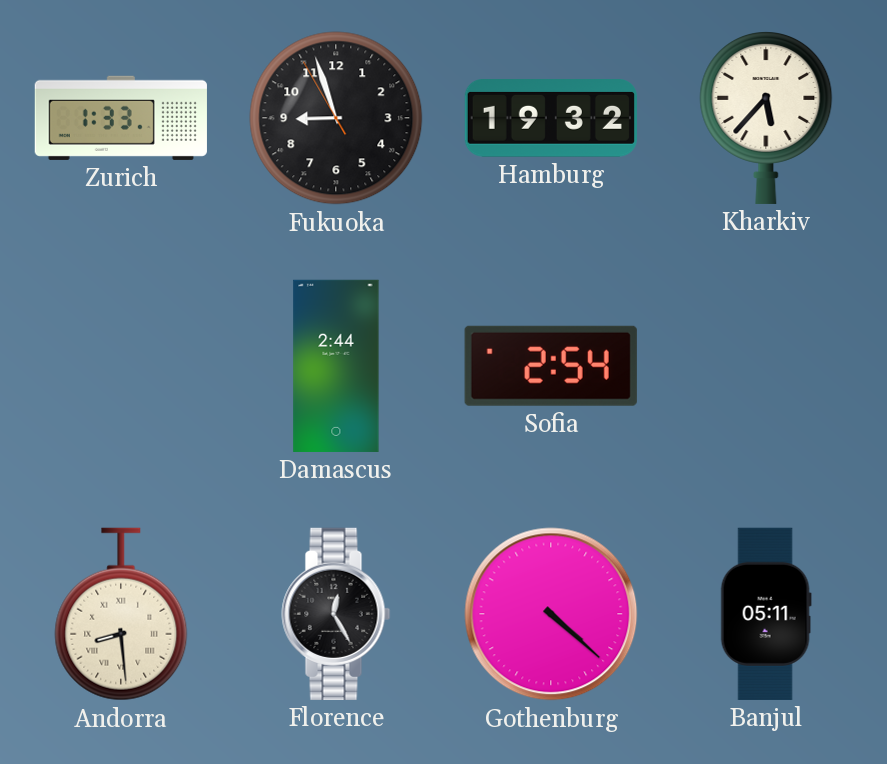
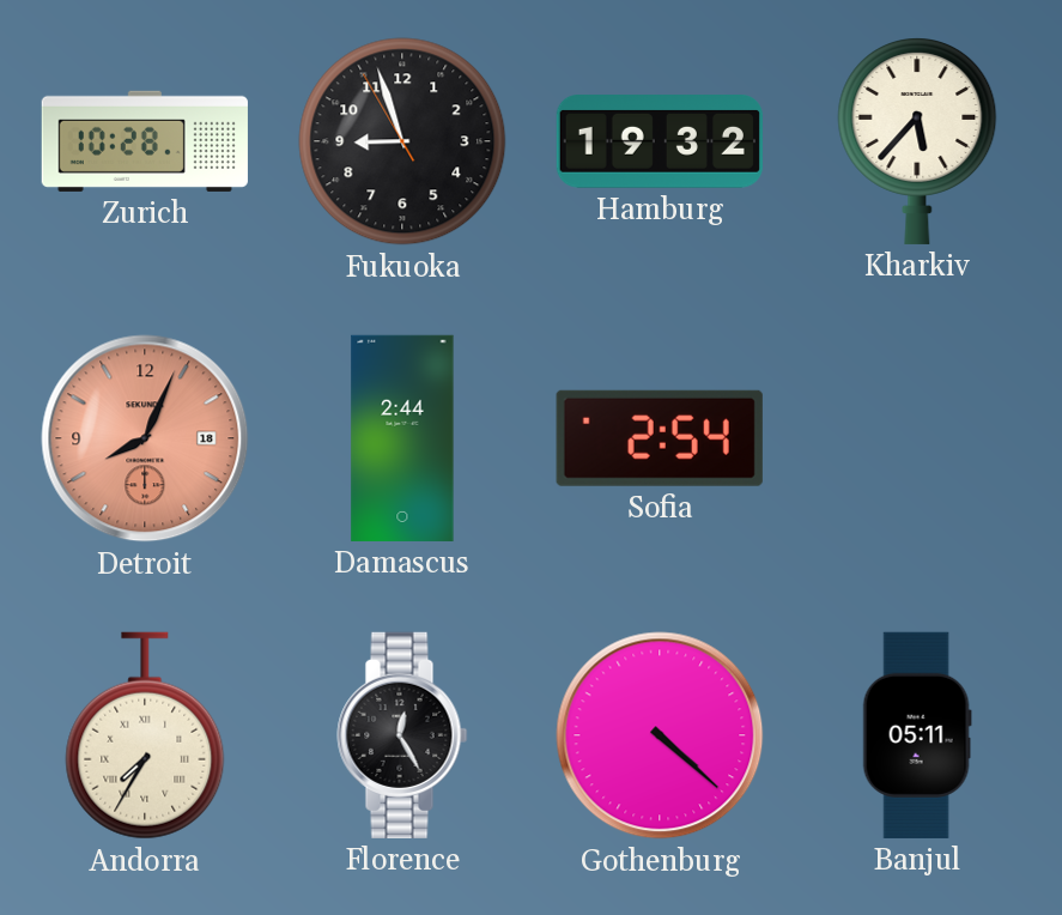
Zurich: 1:33 -> 10:28 (145, 141)
Detroit: none -> 8:04 (145, 438)
Andorra: 8:29 -> 7:35 (145, 735)
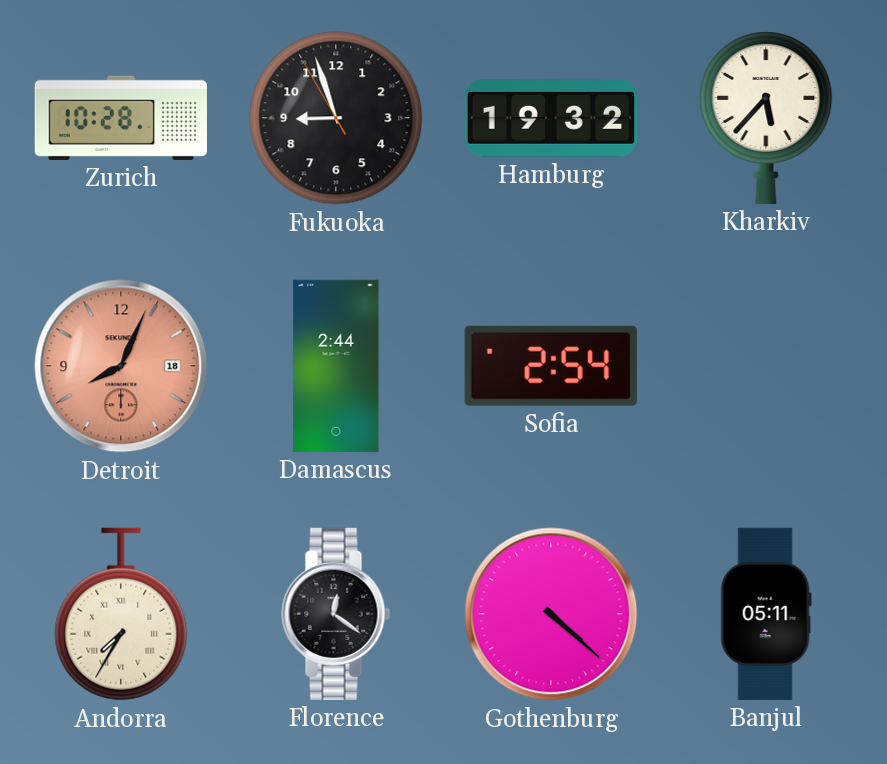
Florence: 12:25 -> 12:21 (336, 614)
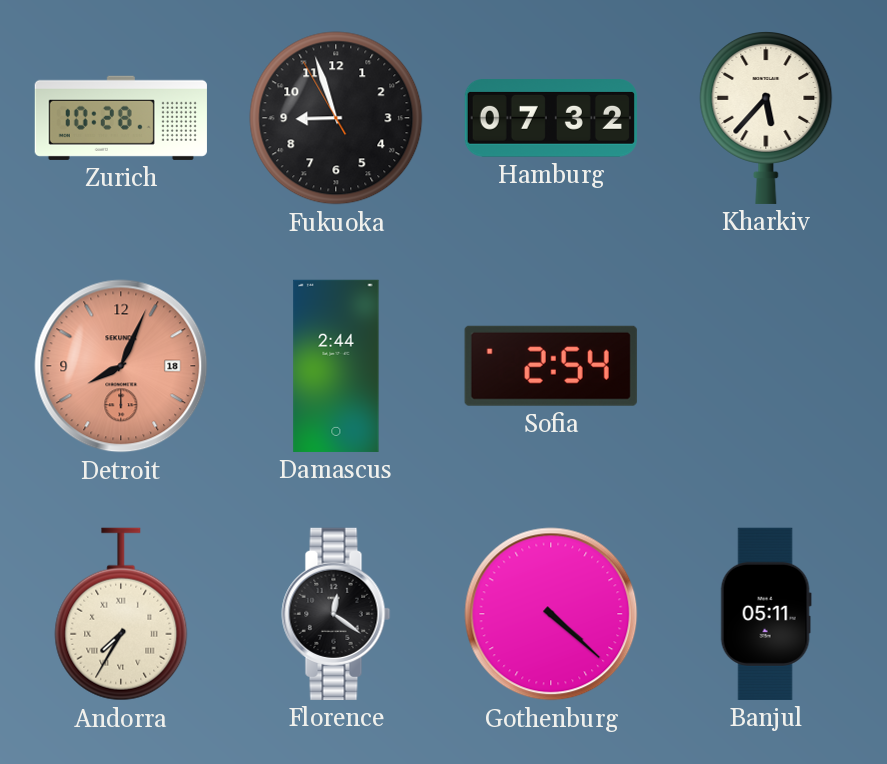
Hamburg: 19:32 -> 07:32 (551, 119)
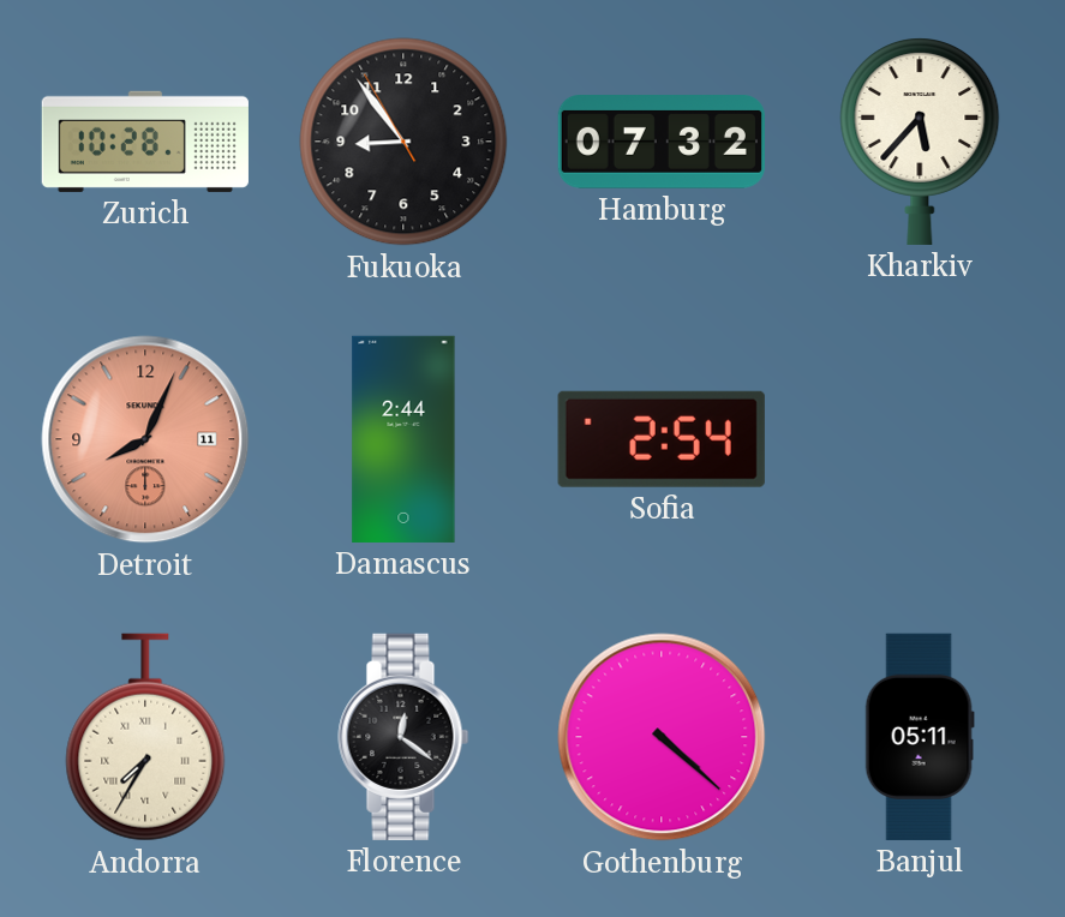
Fukuoka: 8:56 -> 8:53 (403, 142)
Detroit date: 18 -> 11 (145, 439)
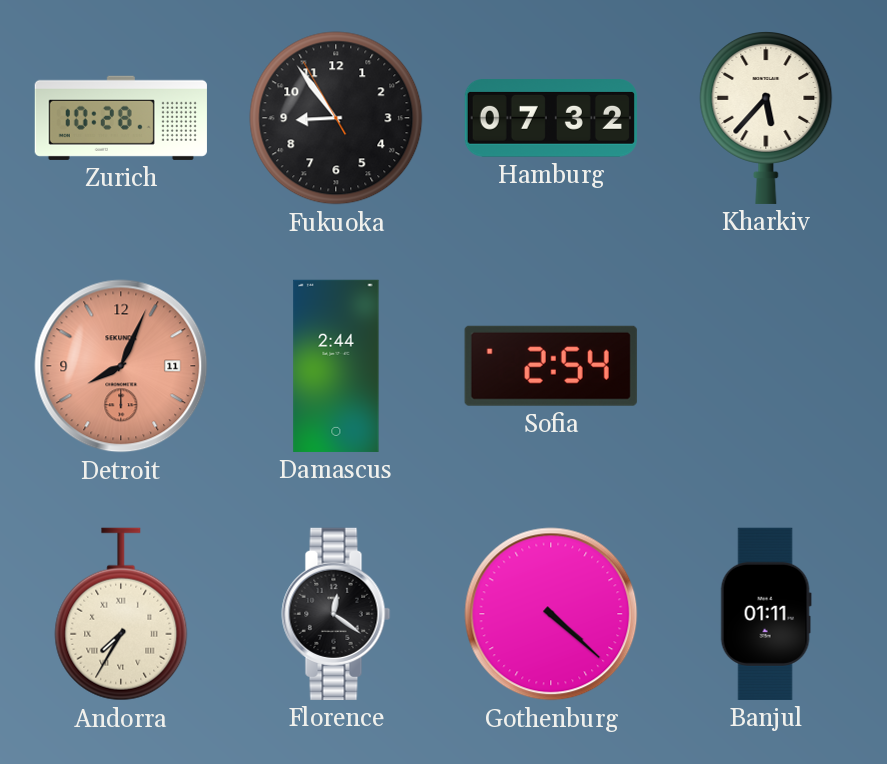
Banjul: 05:11 -> 01:11 (766, 614)
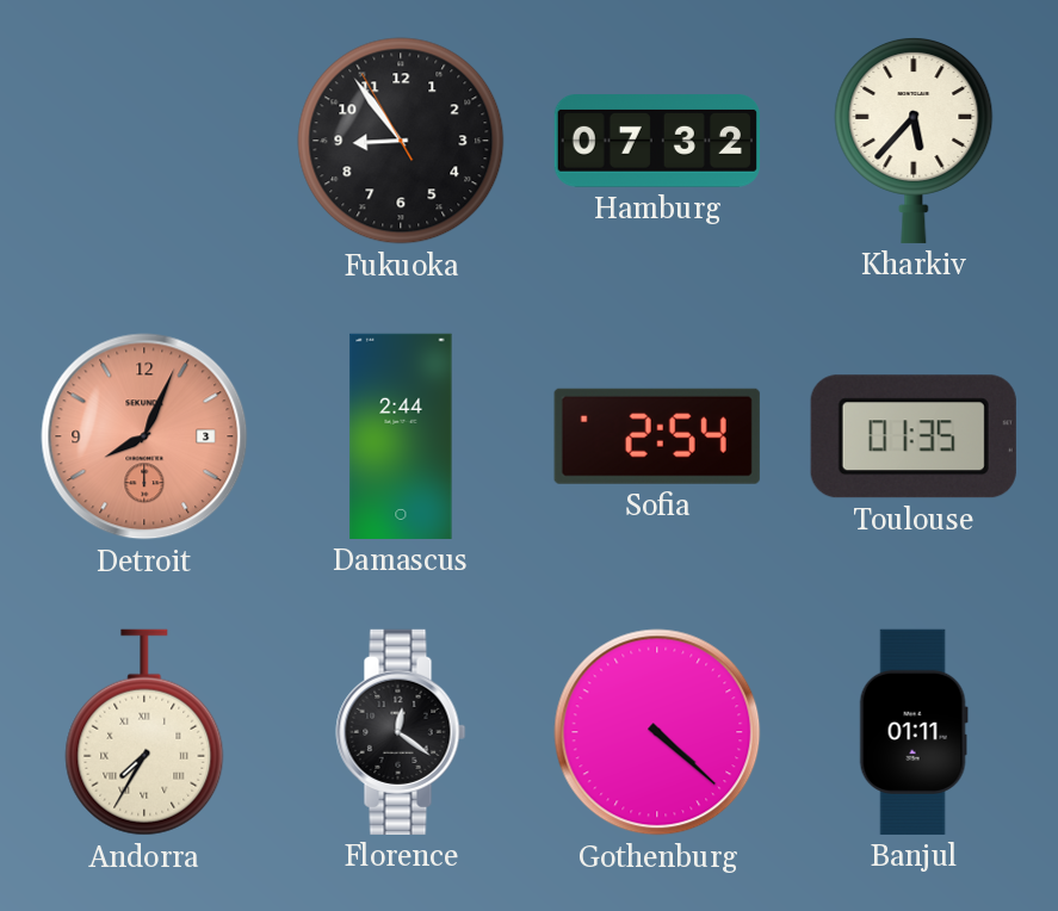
Zurich: 10:28 -> none (121, 118)
Detroit date: 11 -> 3 (144, 436)
Toulouse: none -> 01:35 (914, 436)
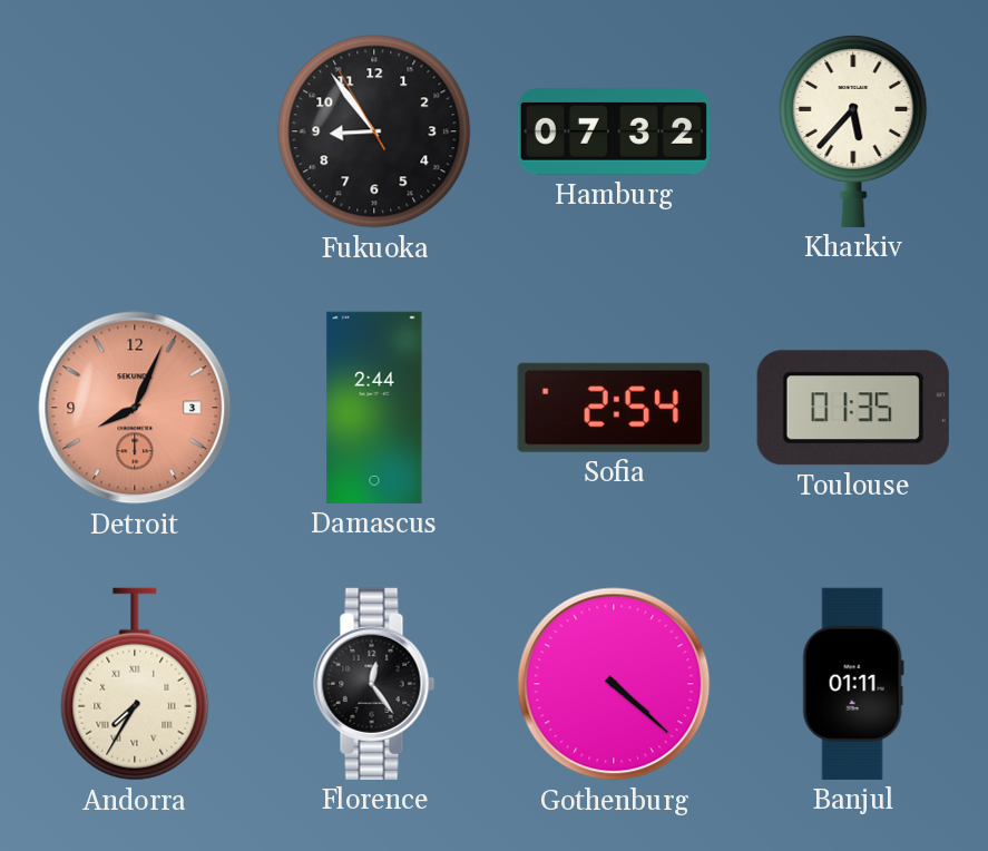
Florence: 12:21 -> 12:24 (374, 684)
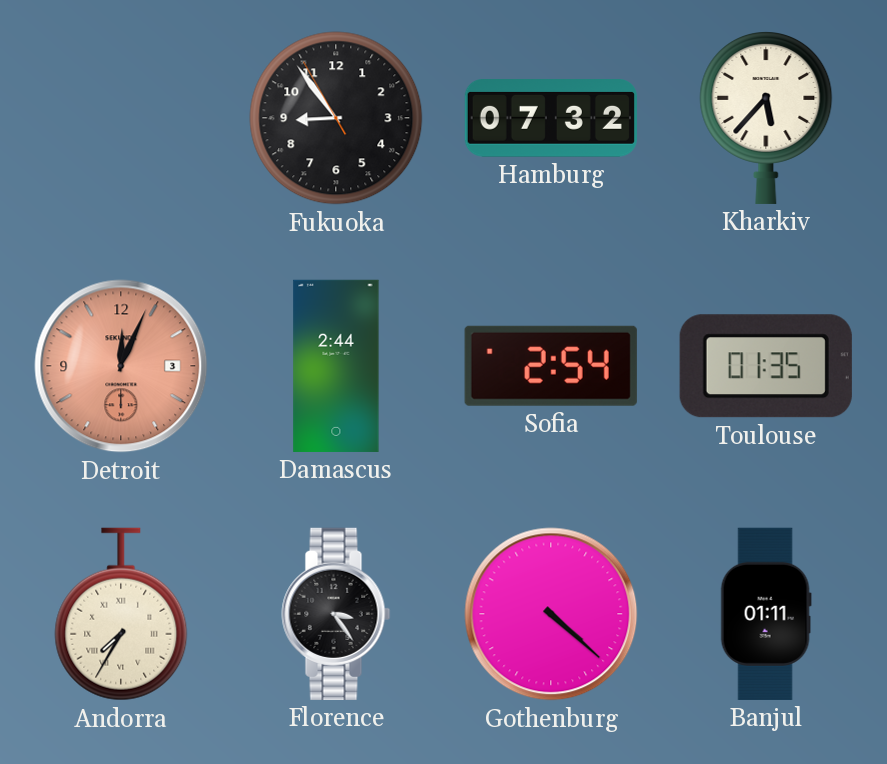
Detroit: 8:04 -> 12:04 (121, 366)
Florence: 12:24 -> 3:24 (336, 614)
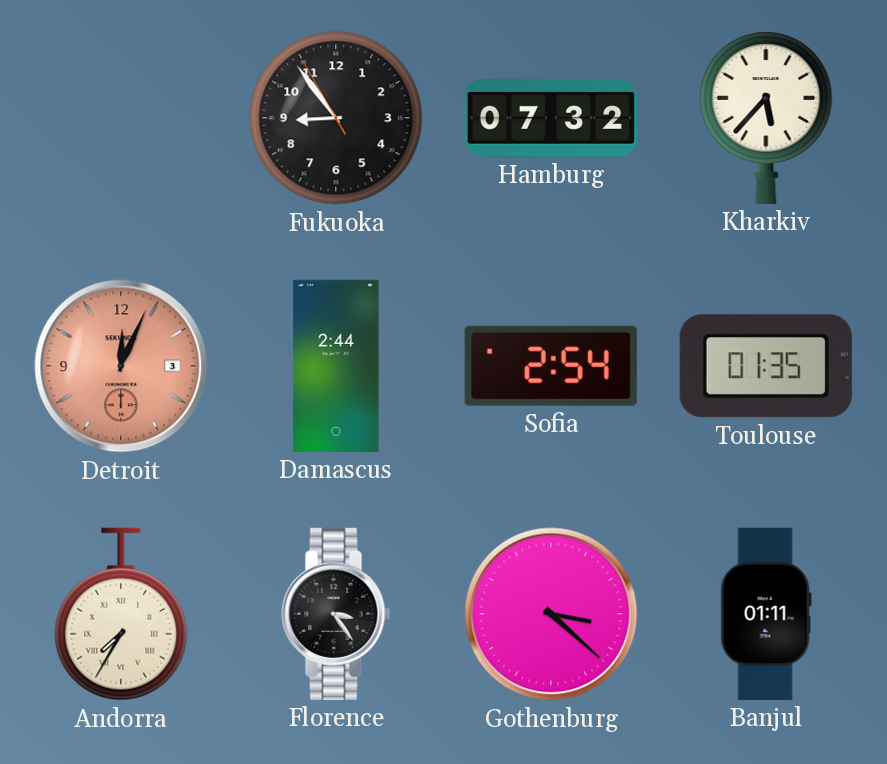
Gothenburg: 4:22 -> 3:22 (551, 614)
